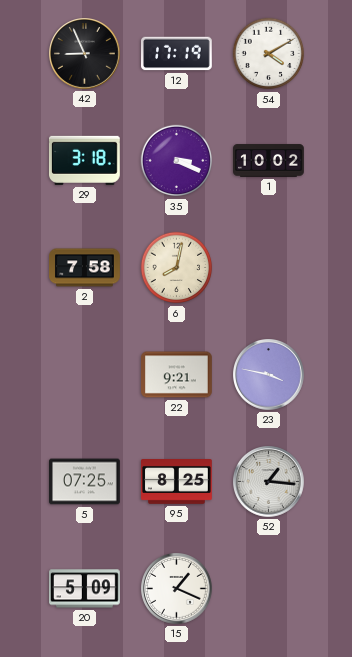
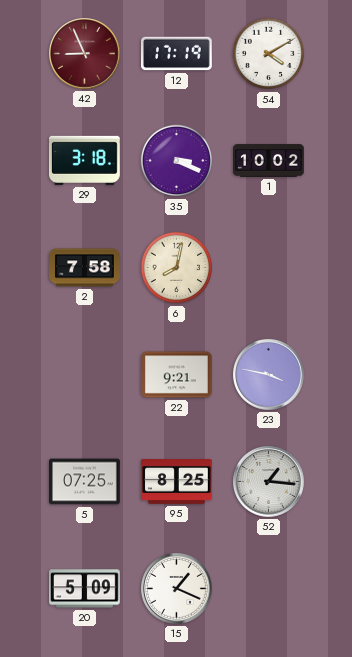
42 dial: black -> burgundy (85, 54)
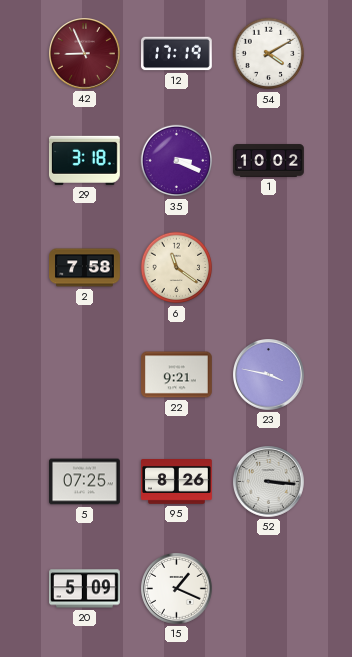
6: 8:02 -> 11:21 (177, 268)
95: 8:25 -> 8:26 (177, 482)
52: 1:16 -> 3:16 (269, 482)
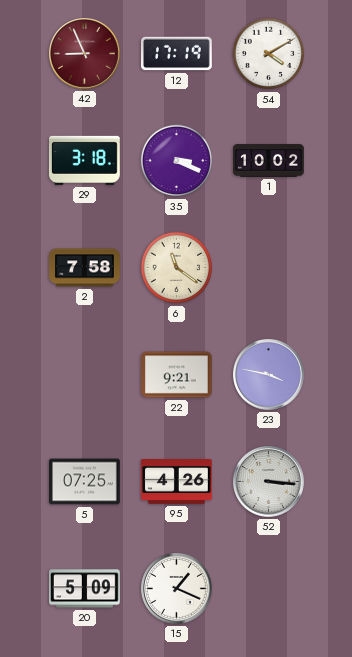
95: 8:26 -> 4:26 (177, 482)
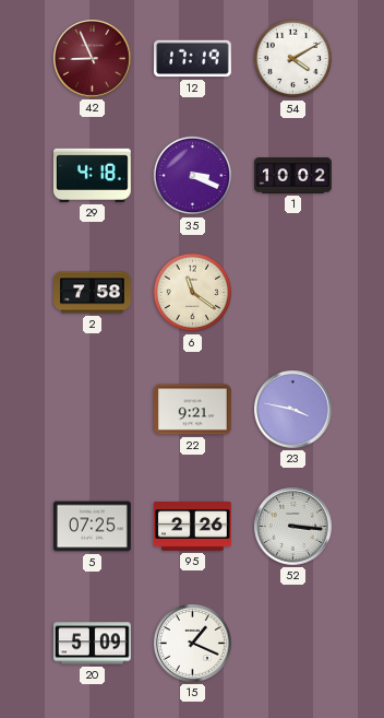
29: 3:18 -> 4:18 (92, 175)
95: 4:26 -> 2:26 (193, 527)
